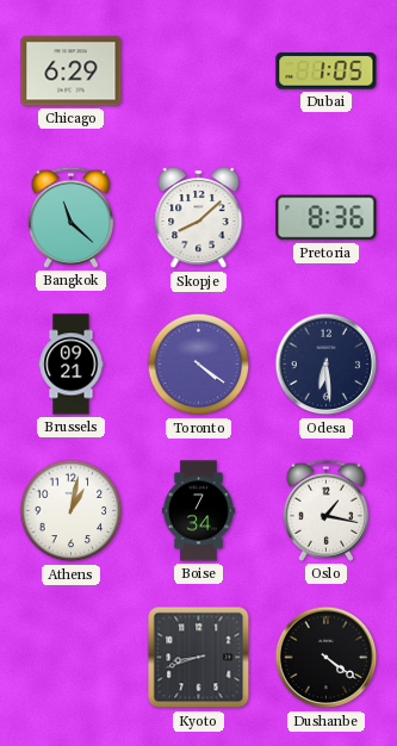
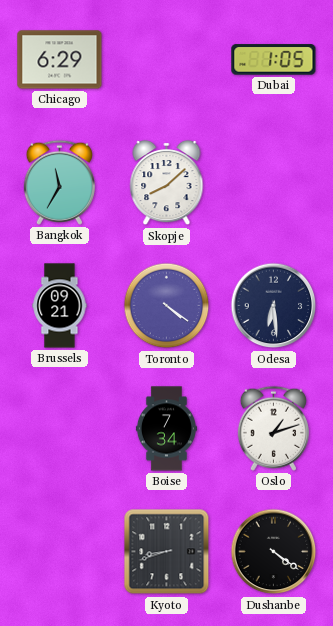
Bangkok: 11:22 -> 11:35 (59, 182)
Pretoria: 8:36 -> none (327, 218)
Athens: 1:02 -> none (72, 511)
Oslo: 1:17 -> 1:12 (273, 428)
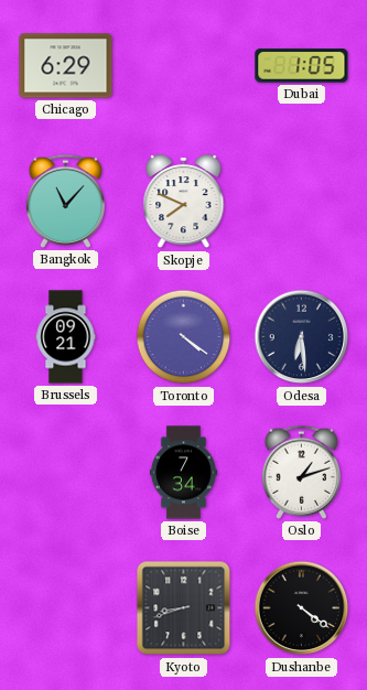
Bangkok: 11:35 -> 11:07 (65, 201)
Skopje: 8:08 -> 7:49 (184, 202)
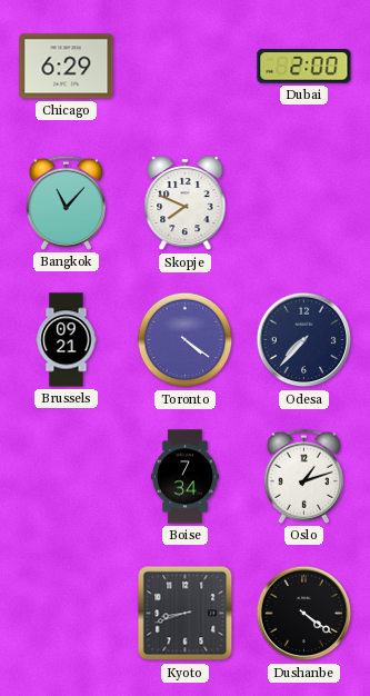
Dubai: 1:05 -> 2:00 (304, 67)
Odesa: 6:29 -> 7:37 (304, 340)
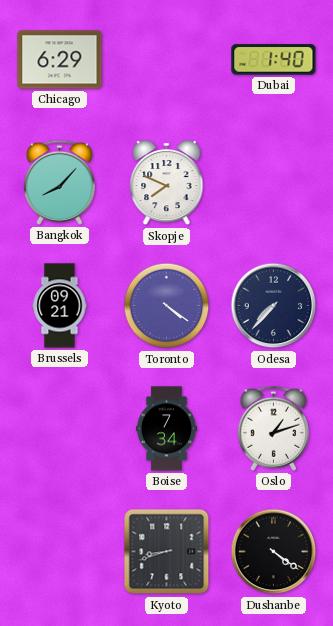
Dubai: 2:00 -> 1:40 (274, 60)
Bangkok: 11:07 -> 8:07 (59, 182)
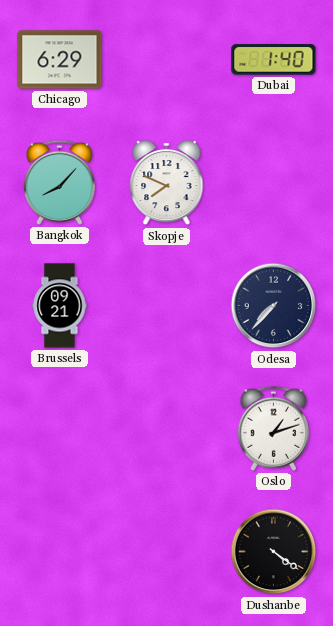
Toronto: 4:21 -> none (167, 306)
Boise: 7:34 -> none (166, 429)
Kyoto: 8:42 -> none (167, 552)
